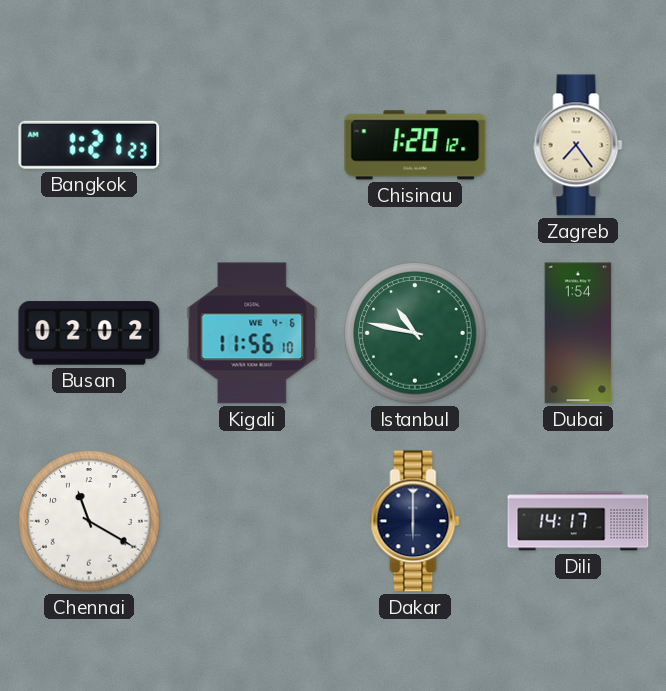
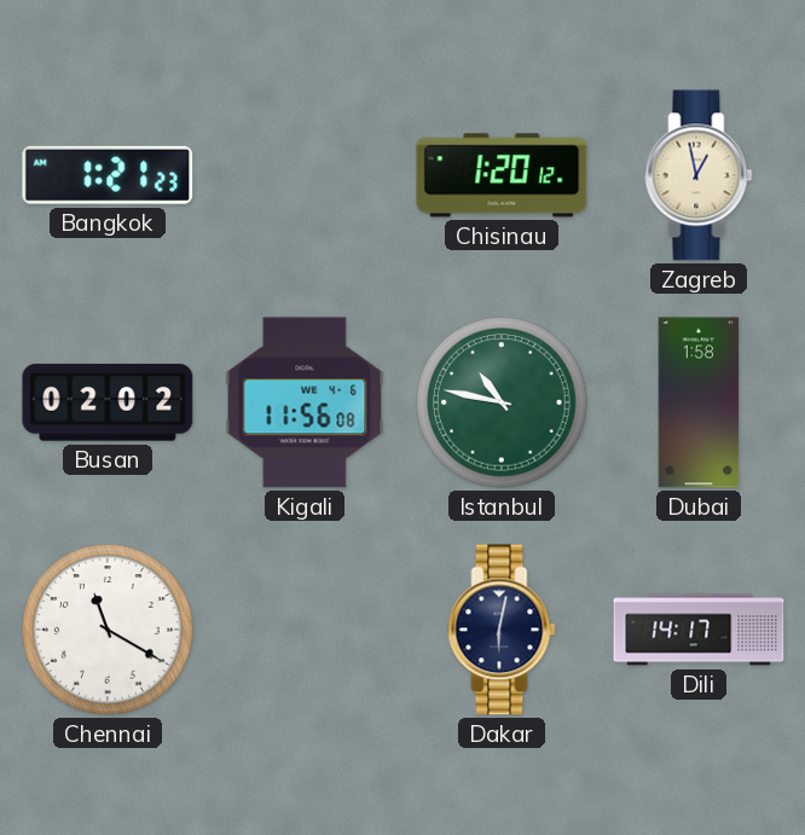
Zagreb: 7:24 -> 12:58 (699, 175)
Kigali: 11:56:10 -> 11:56:08 (305, 402)
Dubai: 1:54 -> 1:58 (699, 402)
Dakar: 6:00 -> 6:02 (502, 630)
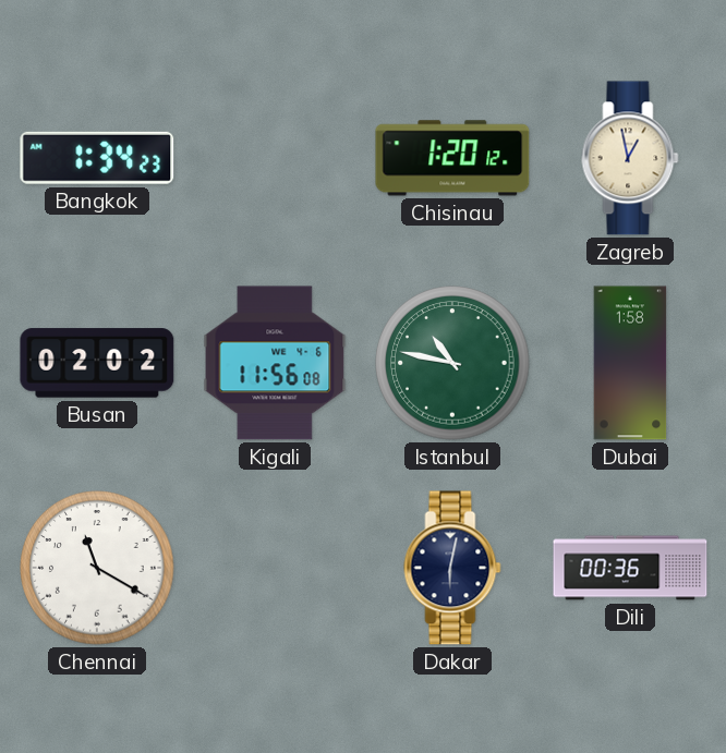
Bangkok: 1:21 -> 1:34 (97, 158)
Dili: 14:17 -> 00:36 (630, 568)
